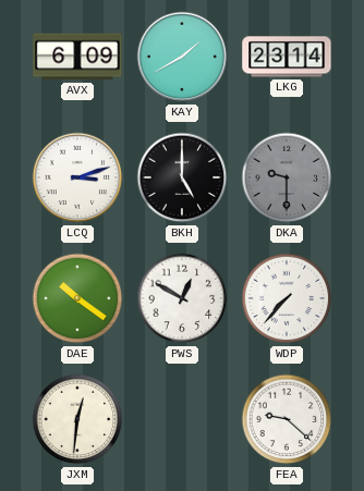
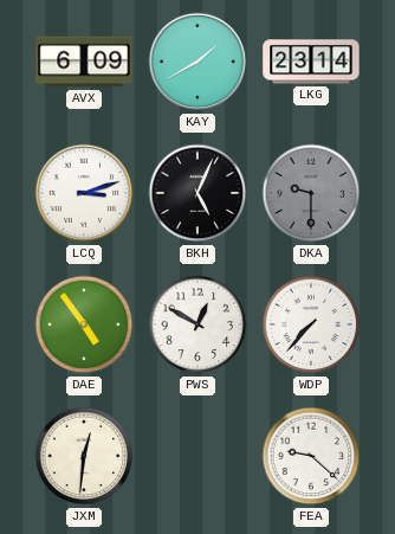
BKH: 5:00 -> 5:04 (197, 193)
DAE: 10:21 -> 4:54 (84, 324)
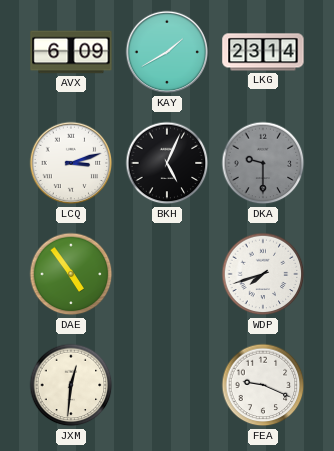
PWS: 12:50 -> none (197, 324)
WDP: 7:37 -> 7:42 (263, 274)
FEA: 9:22 -> 9:19 (263, 385)
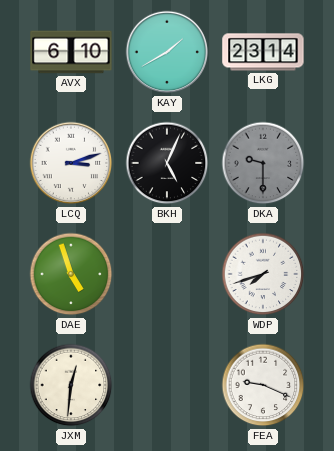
AVX: 6:09 -> 6:10 (71, 52)
DAE: 4:54 -> 4:57 (71, 274)
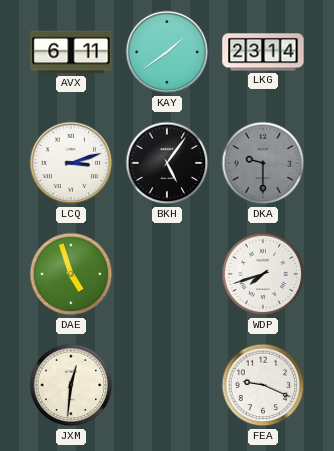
AVX: 6:10 -> 6:11 (71, 52)
KAY: 1:40 -> 1:39 (167, 52)
BKH: 5:04 -> 5:06 (167, 163)
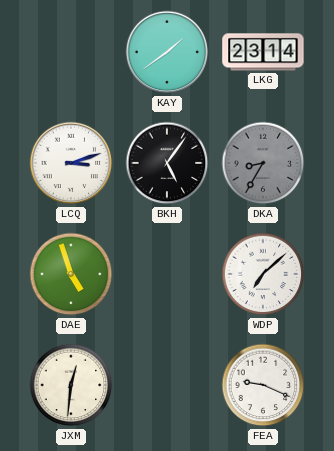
AVX: 6:11 -> none (71, 52)
DKA: 9:30 -> 8:35 (263, 163)
WDP: 7:42 -> 7:08 (263, 274)
